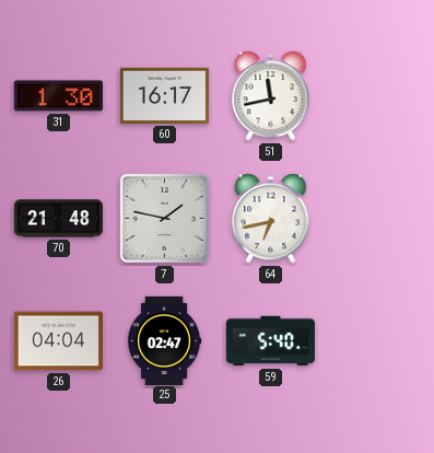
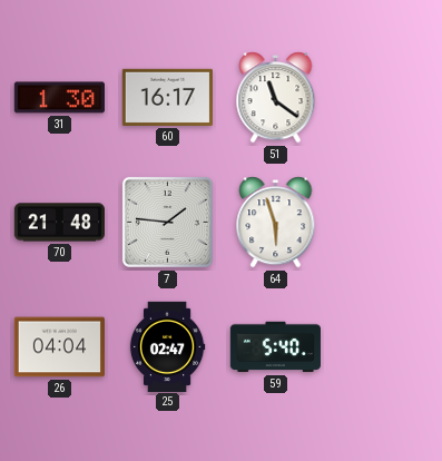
51: 11:43 -> 11:21 (276, 98)
7: 1:47 -> 1:46 (167, 222)
64: 6:43 -> 5:57 (276, 223)
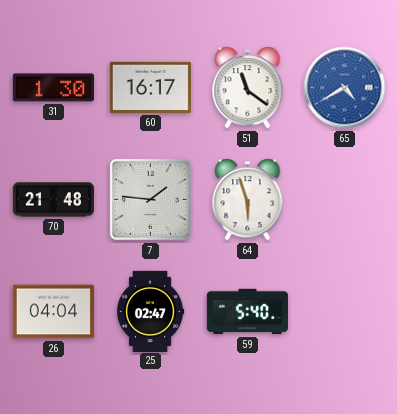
65: none -> 4:40 (345, 88)
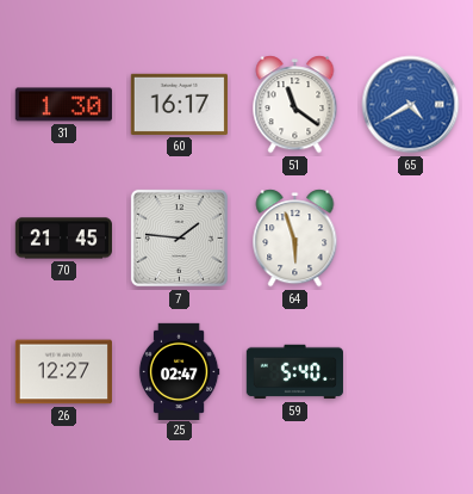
70: 21:48 -> 21:45 (63, 239)
26: 04:04 -> 12:27 (63, 372)
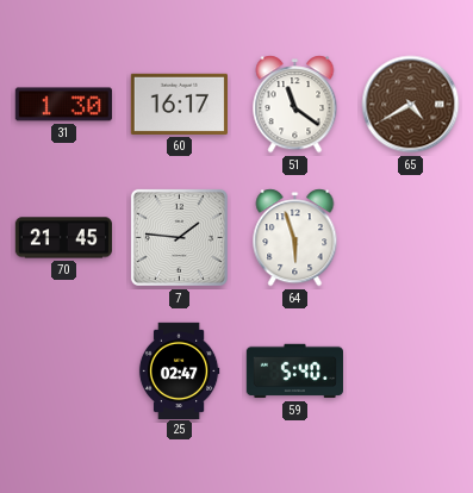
65 dial: blue -> brown (411, 105)
26: 12:27 -> none (63, 372)
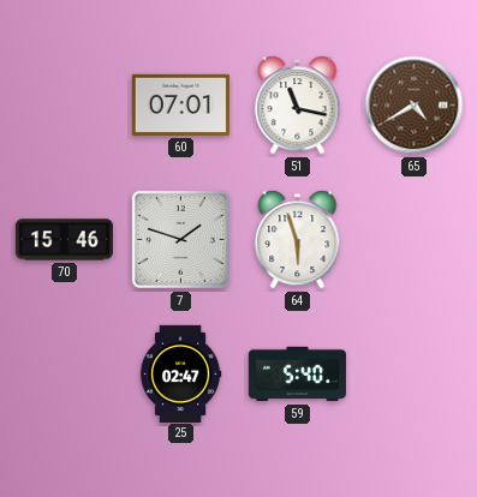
31: 1:30 -> none (63, 105)
60: 16:17 -> 07:01 (180, 104)
51: 11:21 -> 11:17 (298, 106)
70: 21:45 -> 15:46 (64, 240)
7: 1:46 -> 1:48 (180, 239)
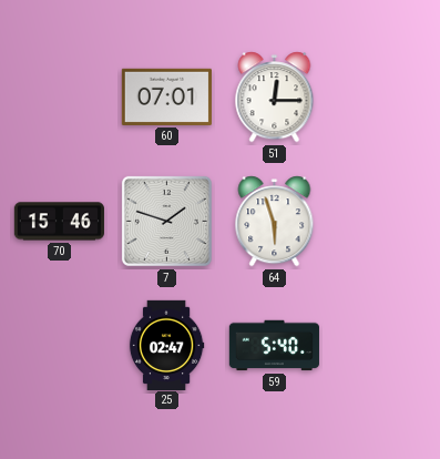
51: 11:17 -> 12:15 (275, 98)
65: 4:40 -> none (415, 106)
